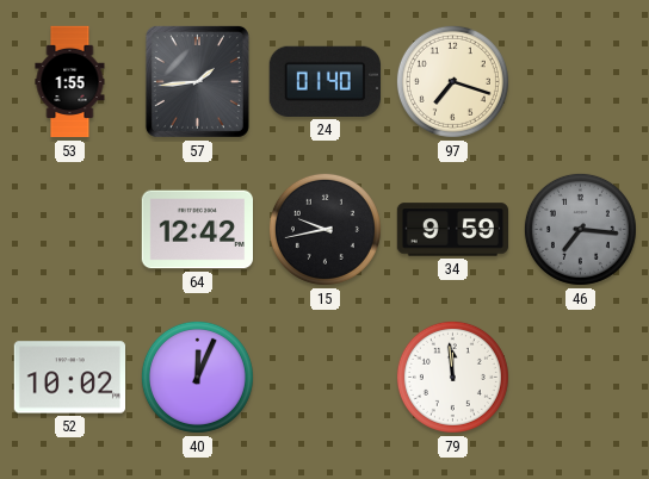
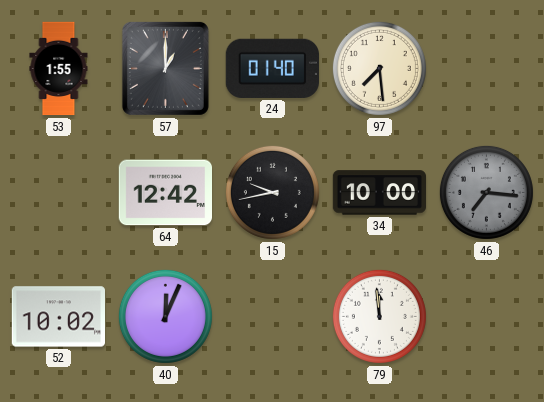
57: 1:44 -> 1:00 (165, 68)
97: 7:18 -> 7:29 (379, 68)
34: 9:59 -> 10:00 (380, 193)
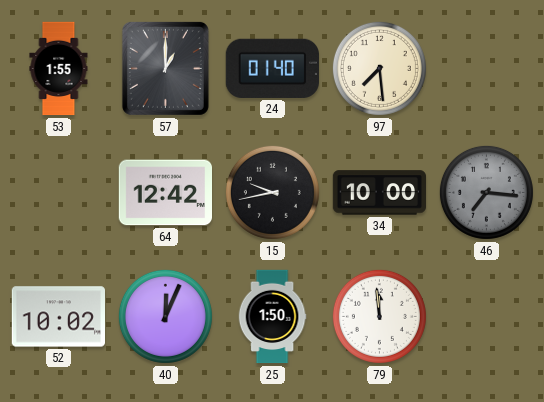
25: none -> 1:50 (272, 317)
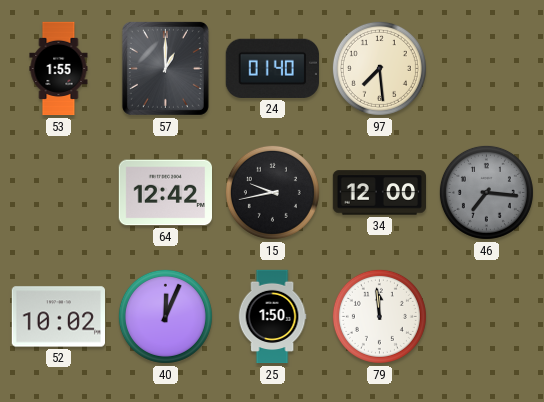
34: 10:00 -> 12:00 (380, 193)
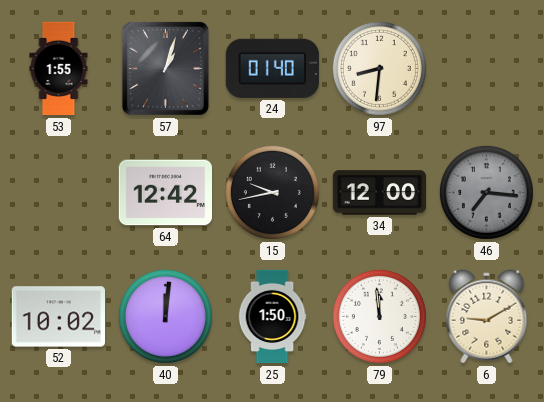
57: 1:00 -> 1:03 (165, 68)
97: 7:29 -> 8:31 (379, 68)
40: 12:04 -> 12:01 (165, 316)
6: none -> 9:10 (487, 317)
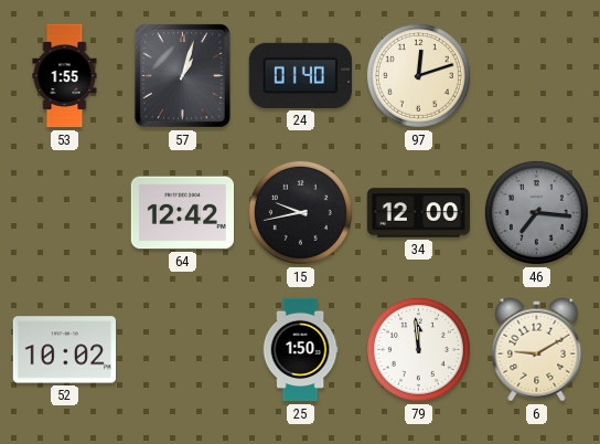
97: 8:31 -> 12:12 (418, 75)
40: 12:01 -> none (165, 316)
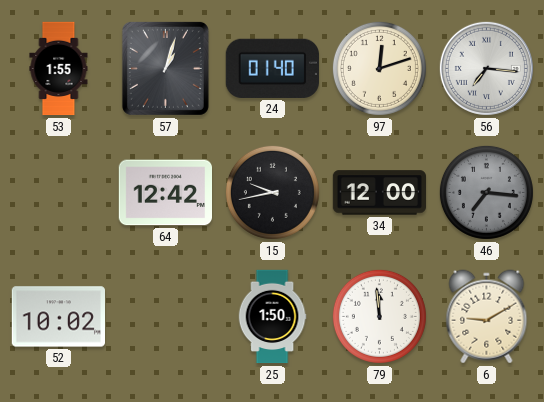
56: none -> 7:16 (486, 68)
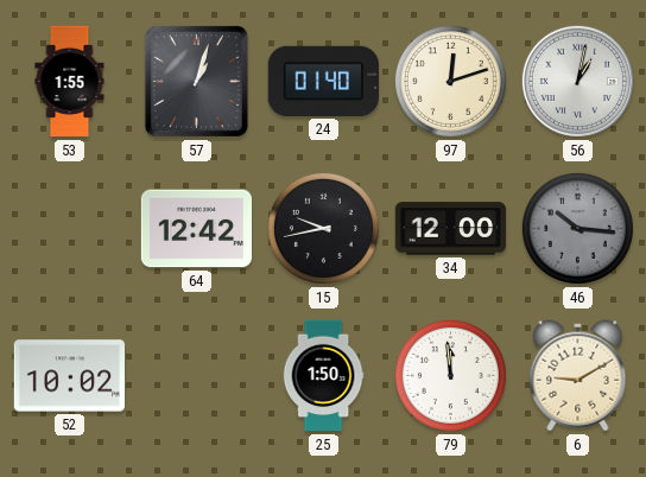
56: 7:16 -> 1:02 (577, 81)
46: 7:16 -> 10:16 (577, 228)
